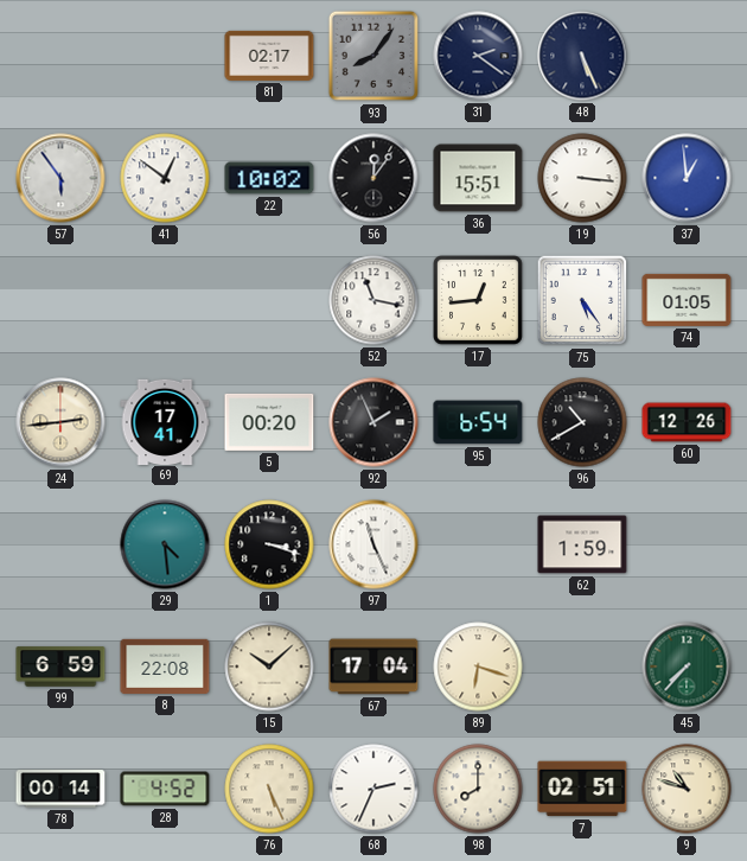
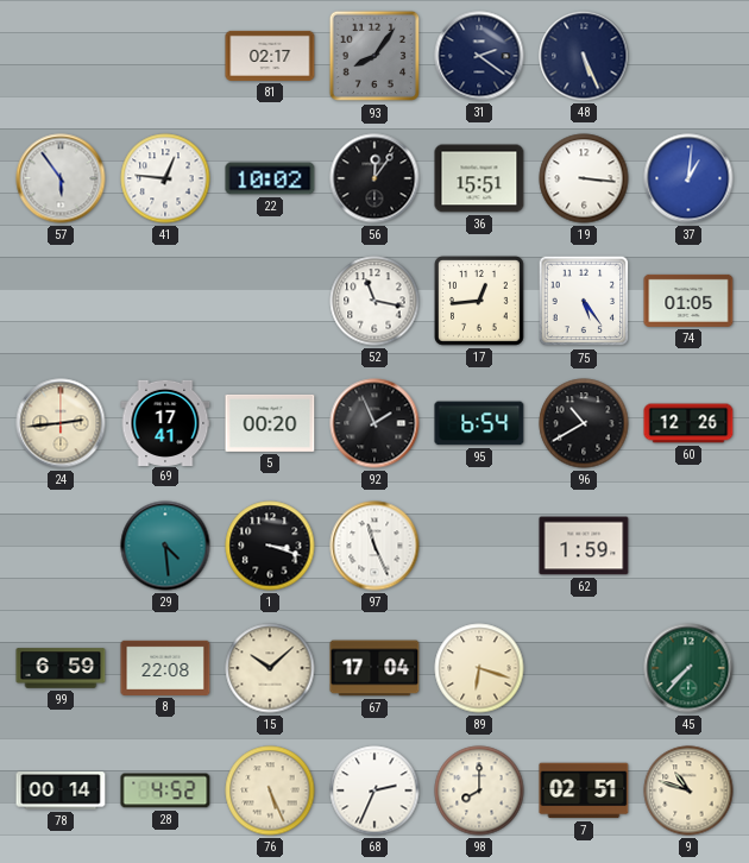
41: 12:51 -> 12:46 (165, 178)
37: 12:59 -> 1:01 (688, 178)
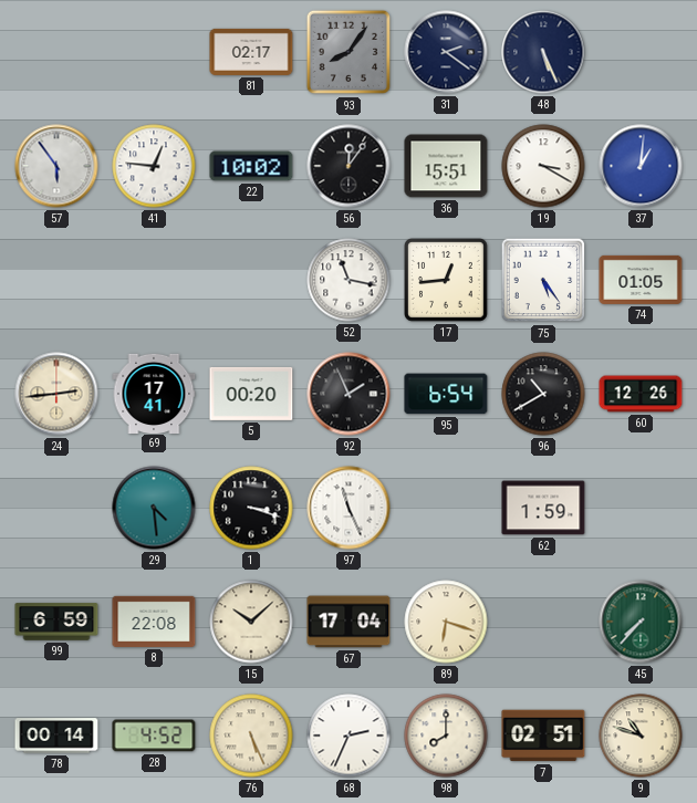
19: 3:16 -> 3:20 (543, 166)
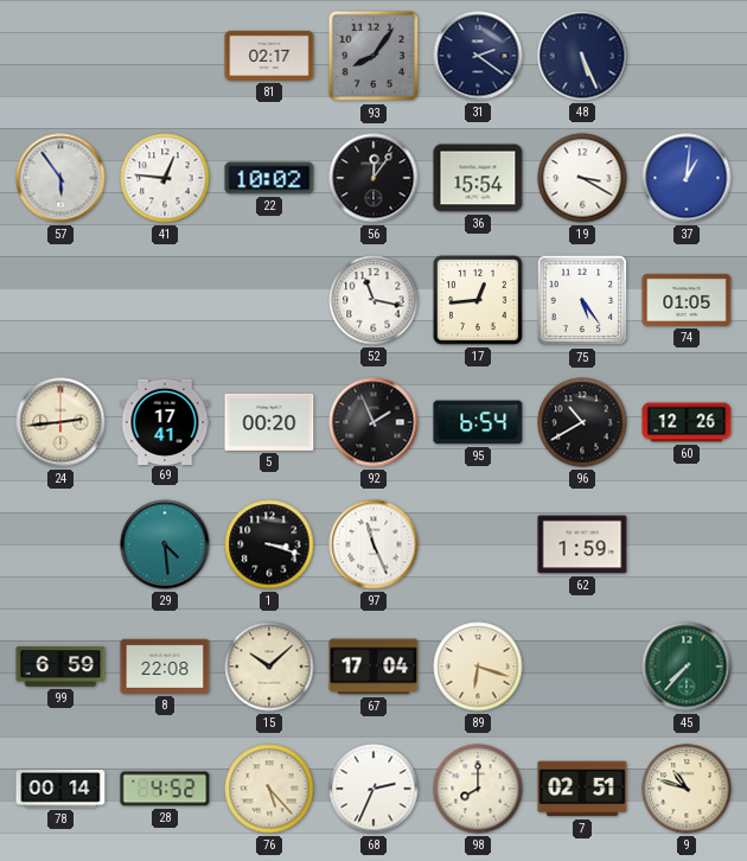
36: 15:51 -> 15:54 (478, 178)
76: 5:26 -> 5:23 (269, 789)
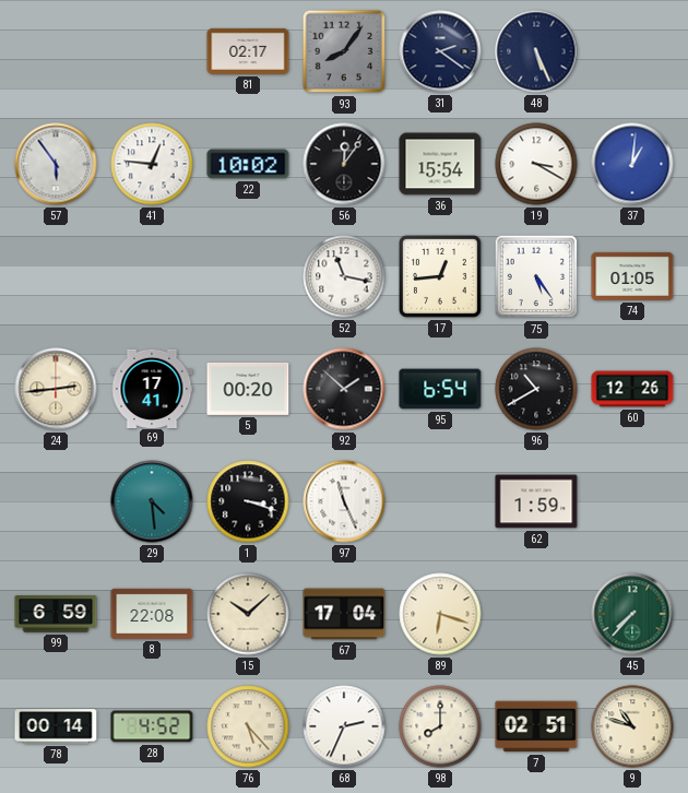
92: 1:56 -> 1:52 (344, 389)
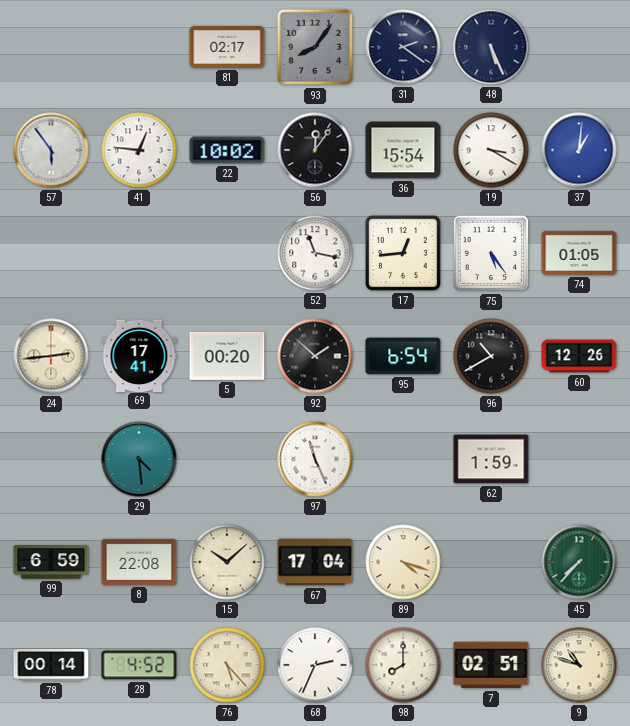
1: 3:18 -> none (248, 501)
89: 6:18 -> 4:18 (403, 562)
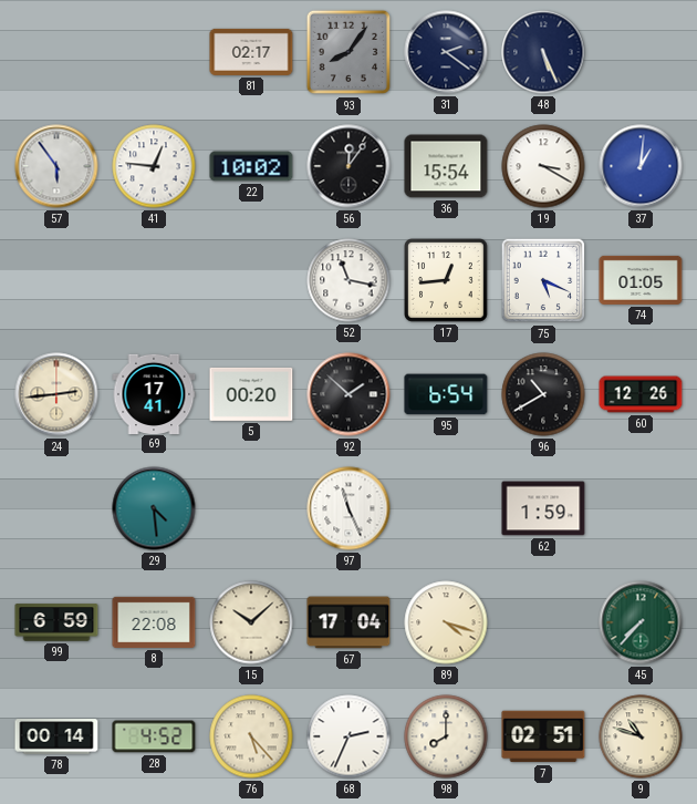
75: 5:24 -> 5:19 (543, 280)
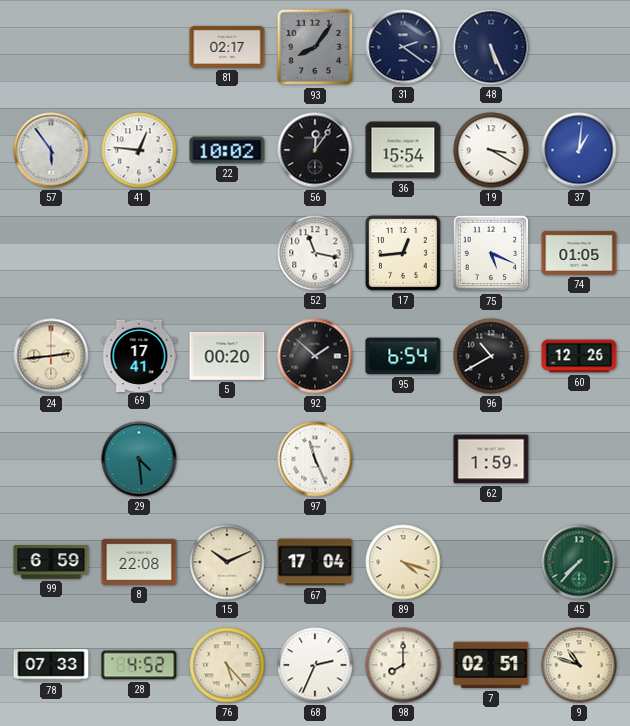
15: 10:08 -> 10:11 (227, 562)
78: 00:14 -> 07:33 (51, 665)
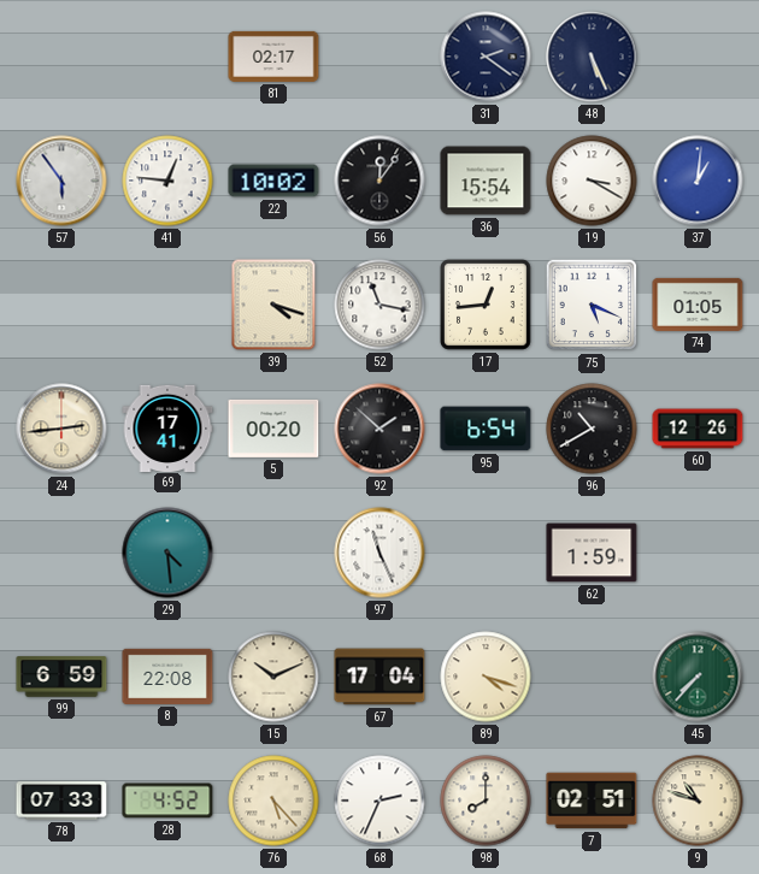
93: 8:06 -> none (315, 47)
39: none -> 4:18 (273, 305)
